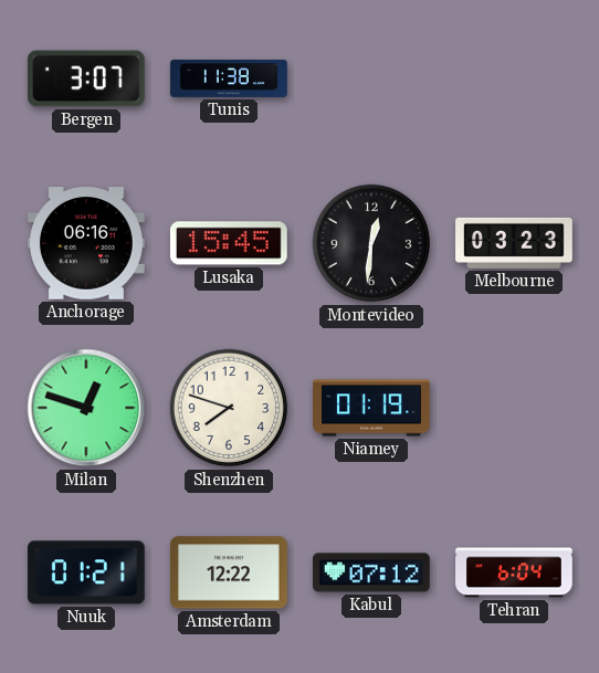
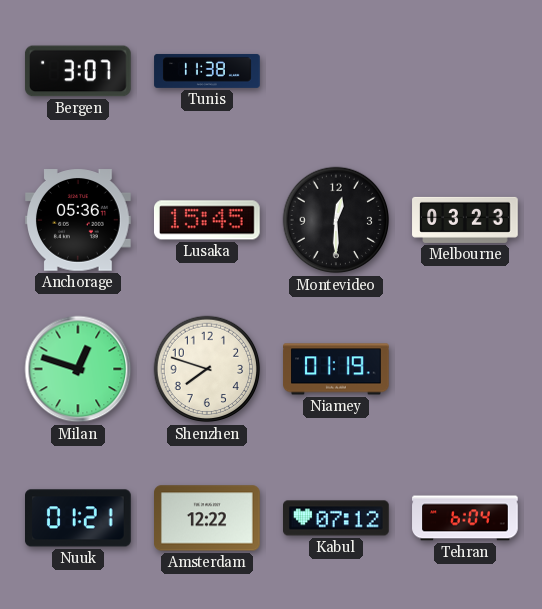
Anchorage: 06:16 -> 05:36 (79, 220)
Montevideo: 12:31 -> 12:30 (336, 220)
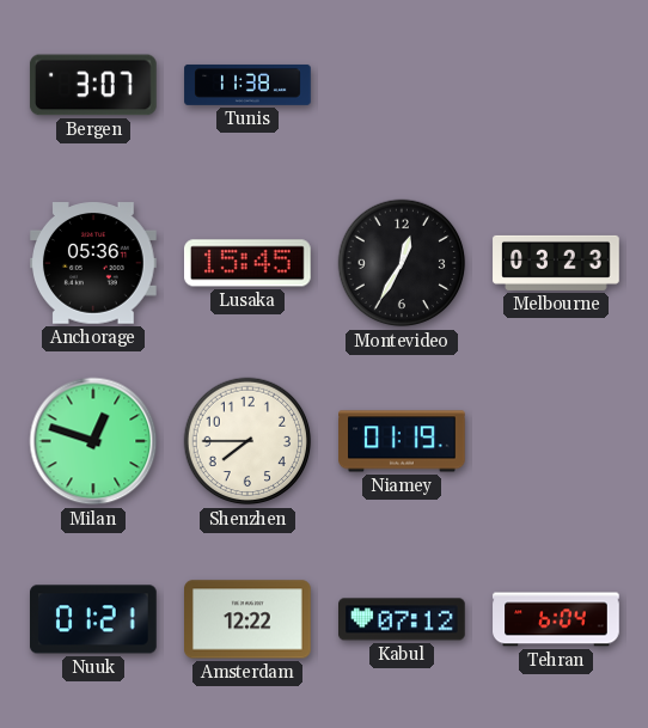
Montevideo: 12:30 -> 12:35 (402, 263)
Shenzhen: 7:48 -> 7:45 (247, 441)
